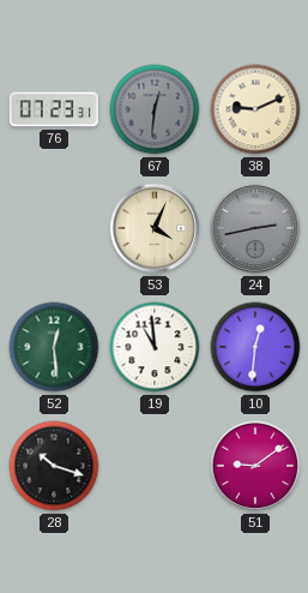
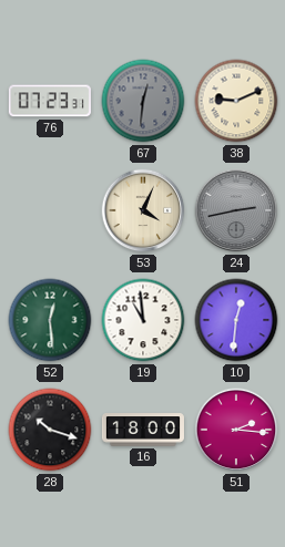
16: none -> 18:00 (143, 430)
51: 9:09 -> 2:16 (236, 430)
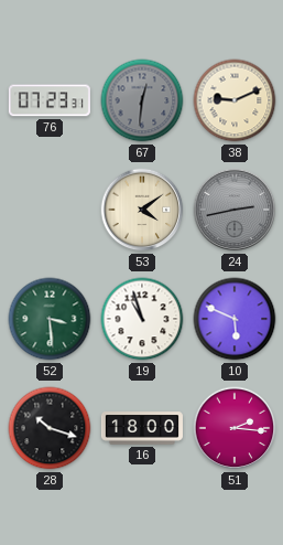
53: 4:04 -> 4:09 (142, 210)
52: 12:29 -> 3:29 (50, 319)
19: 10:59 -> 10:57 (142, 319)
10: 12:31 -> 5:49 (235, 319)
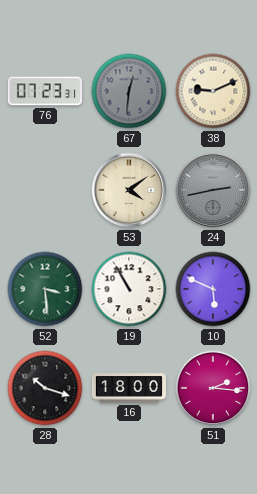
19: 10:57 -> 10:55 (129, 289)
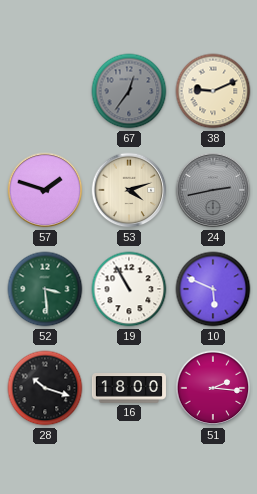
76: 07:23 -> none (45, 91)
67: 12:31 -> 12:36 (129, 91)
57: none -> 1:48 (45, 190)
53: 4:09 -> 4:12 (129, 190)
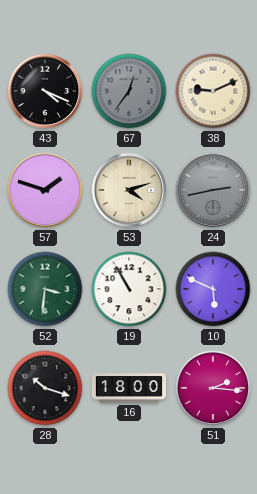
43: none -> 4:19 (45, 91)
52: 3:29 -> 3:31 (45, 289)
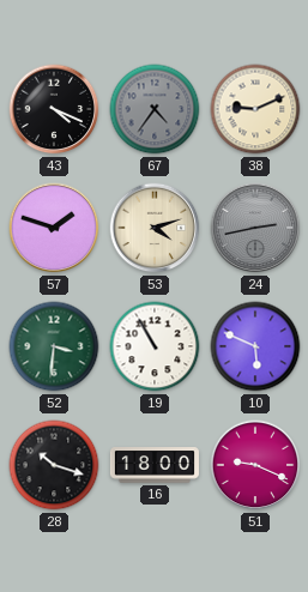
67: 12:36 -> 4:36 (155, 109)
51: 2:16 -> 9:19 (255, 465)
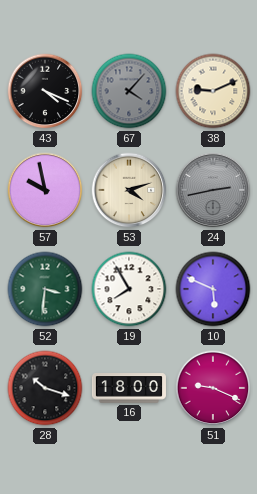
67: 4:36 -> 4:07 (129, 91)
57: 1:48 -> 9:58 (45, 190)
19: 10:55 -> 7:55 (129, 289)
